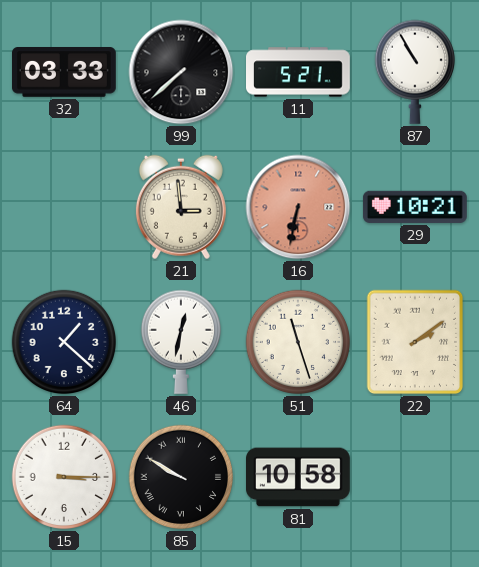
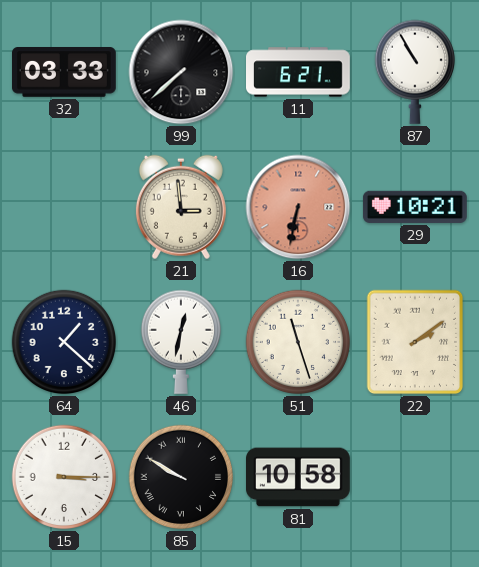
11: 5:21 -> 6:21 (299, 72)
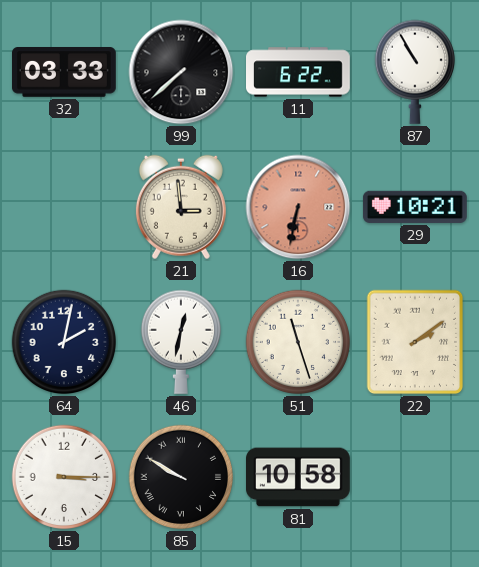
11: 6:21 -> 6:22 (299, 72)
64: 1:22 -> 2:02 (64, 342)
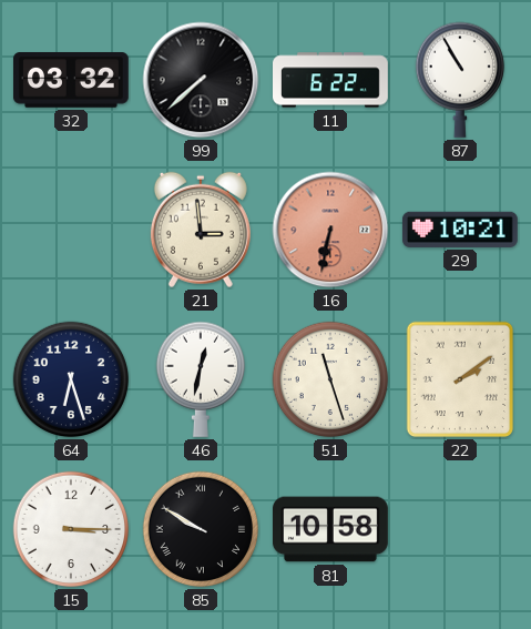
32: 03:33 -> 03:32 (72, 81)
64: 2:02 -> 6:27 (71, 379)
